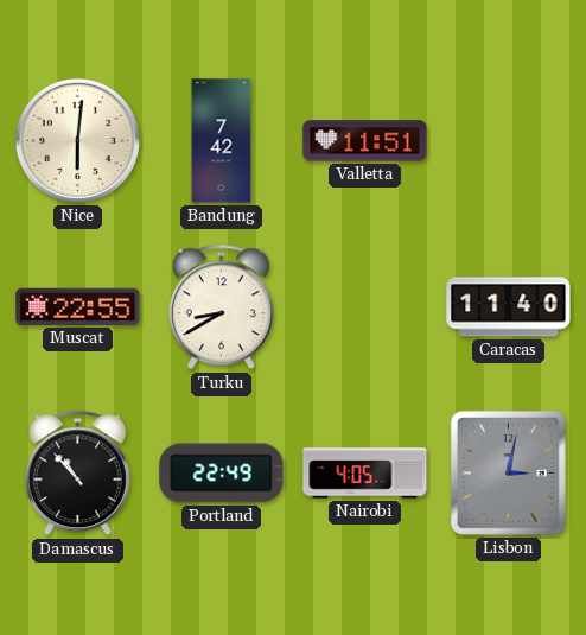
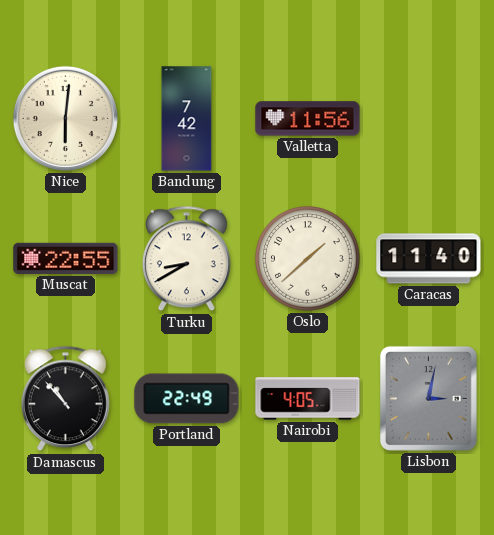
Valletta: 11:51 -> 11:56 (308, 119)
Oslo: none -> 1:38 (308, 259)
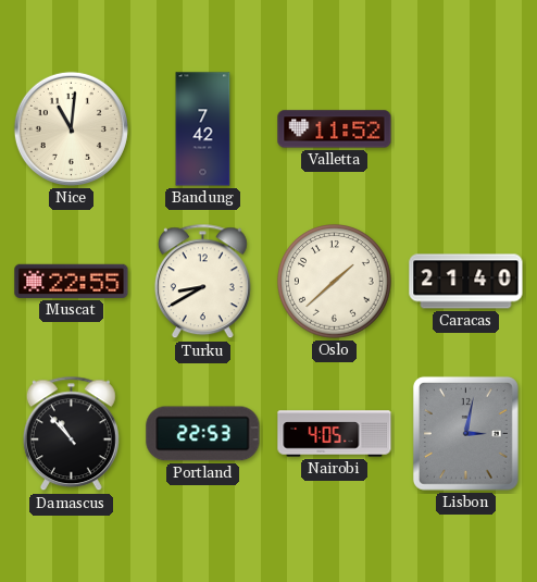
Nice: 6:01 -> 11:01 (71, 128)
Valletta: 11:56 -> 11:52 (335, 129)
Caracas: 11:40 -> 21:40 (466, 282)
Portland: 22:49 -> 22:53 (203, 434)
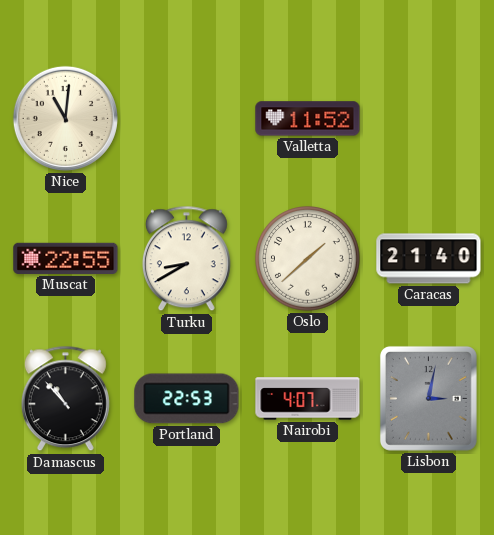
Bandung: 7:42 -> none (203, 129)
Nairobi: 4:05 -> 4:07 (308, 399)
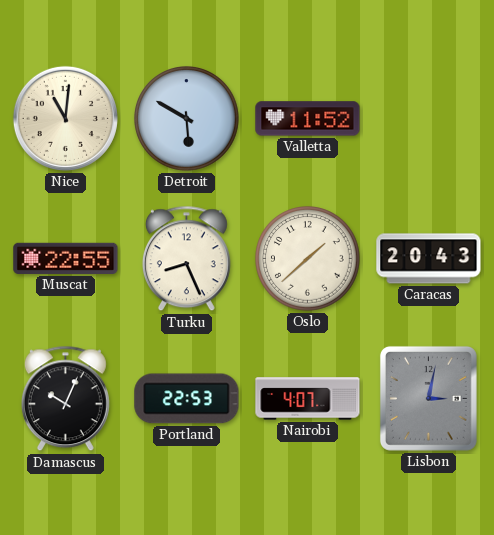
Detroit: none -> 5:50 (187, 119)
Turku: 8:40 -> 8:26 (186, 259)
Caracas: 21:40 -> 20:43 (429, 259)
Damascus: 10:53 -> 10:04 (65, 399)
